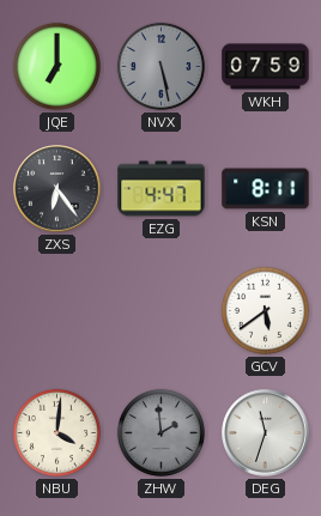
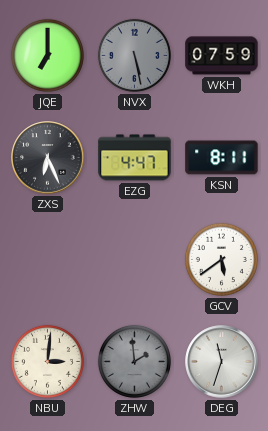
ZXS: 6:24 -> 6:26 (48, 158)
NBU: 4:01 -> 3:01 (47, 361)
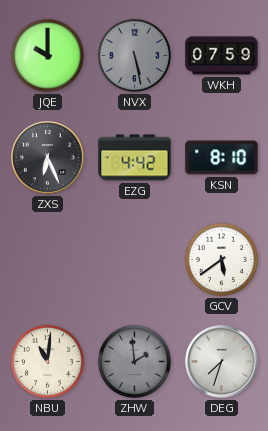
JQE: 7:00 -> 10:00 (47, 55)
EZG: 4:47 -> 4:42 (135, 158)
KSN: 8:11 -> 8:10 (222, 158)
NBU: 3:01 -> 11:01 (47, 361)
DEG: 11:33 -> 7:33 (222, 362)
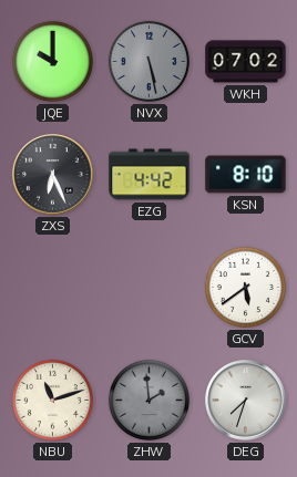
WKH: 07:59 -> 07:02 (246, 62)
NBU: 11:01 -> 11:12 (52, 400)
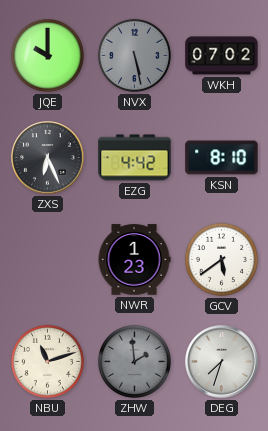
NWR: none -> 1:23 (134, 260)
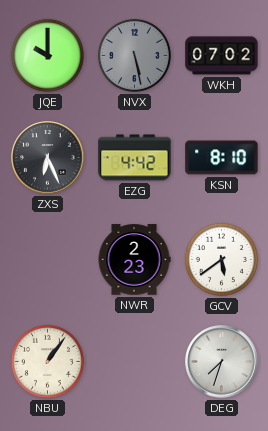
NWR: 1:23 -> 2:23 (134, 260)
NBU: 11:12 -> 1:06 (47, 361)
ZHW: 1:59 -> none (134, 361)
